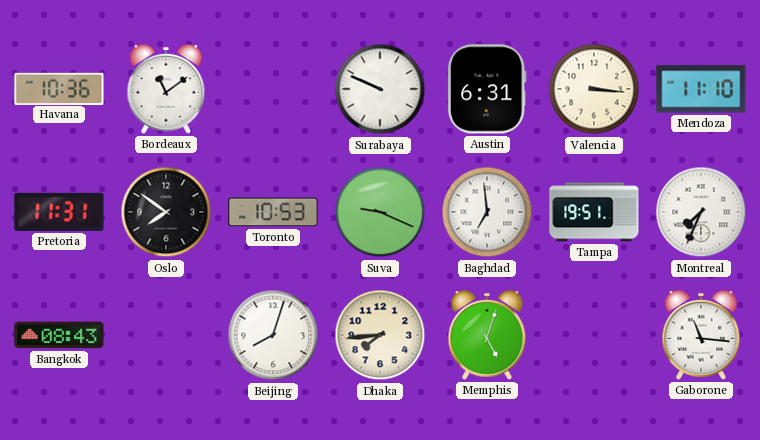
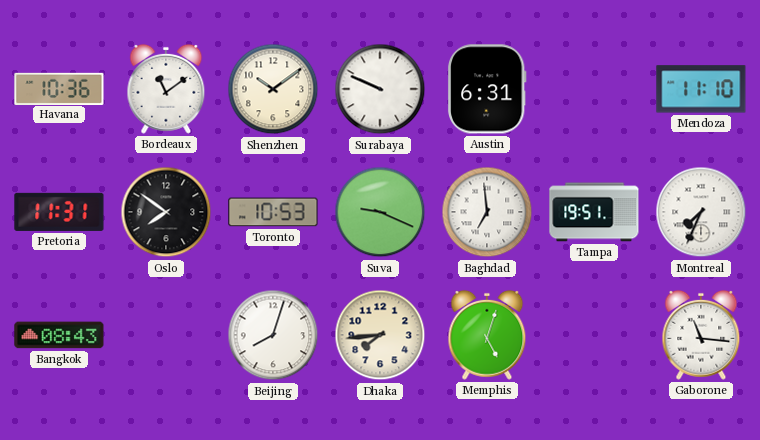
Shenzhen: none -> 10:09 (273, 89)
Valencia: 3:16 -> none (594, 89)
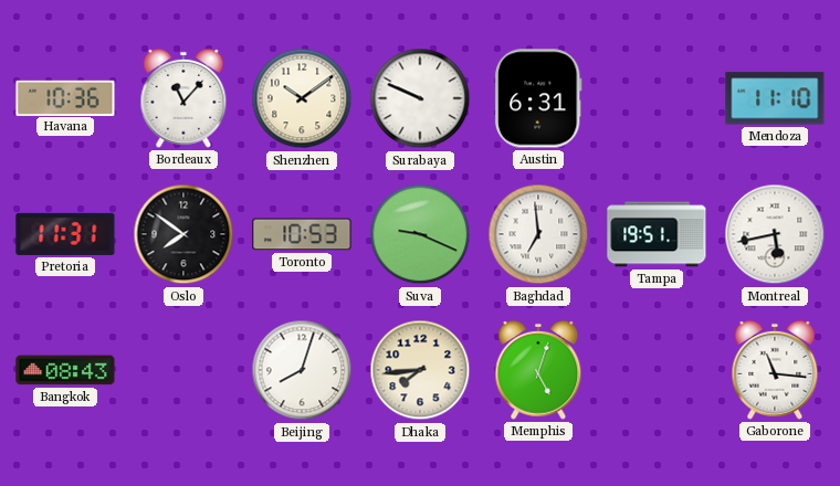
Bordeaux: 11:09 -> 11:07 (183, 98)
Montreal: 7:34 -> 5:43 (775, 234)
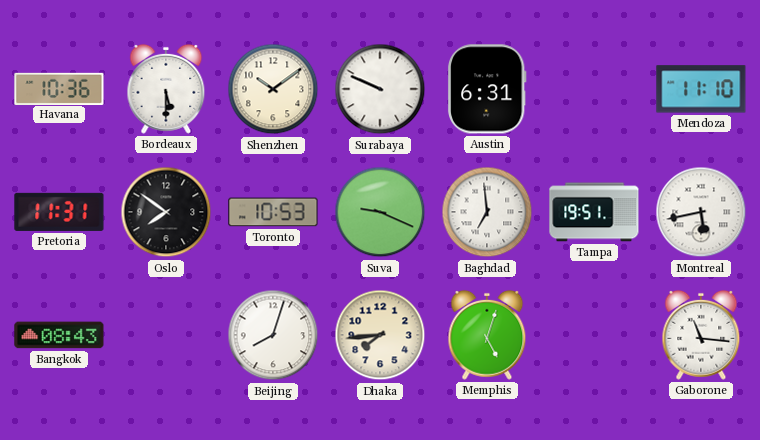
Bordeaux: 11:07 -> 5:30 (166, 89)
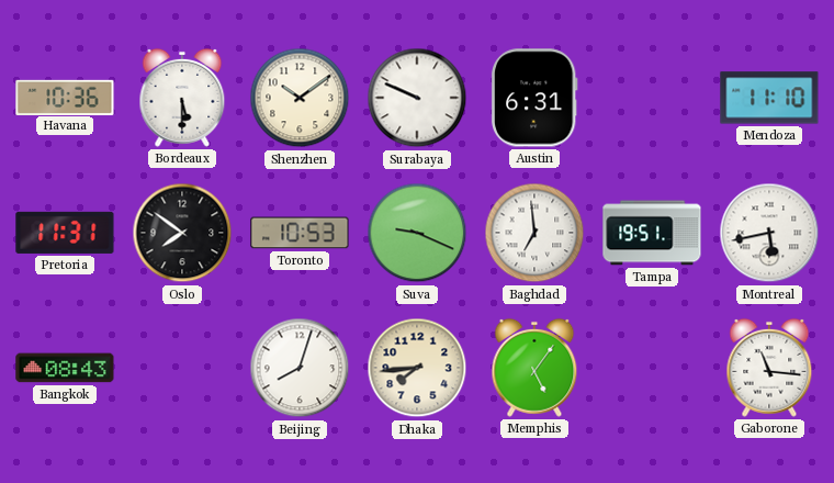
Memphis: 5:03 -> 5:06 (534, 368)
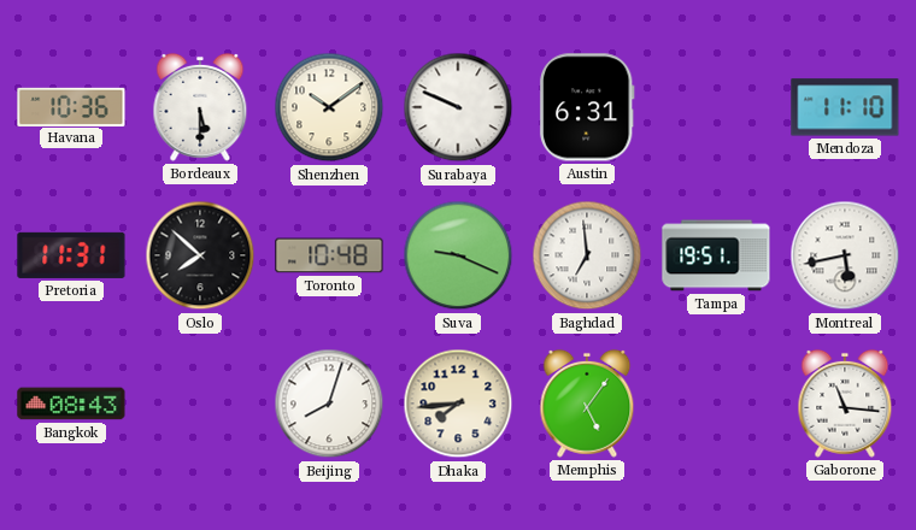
Oslo: 7:51 -> 7:52 (200, 255)
Toronto: 10:53 -> 10:48 (329, 255)
